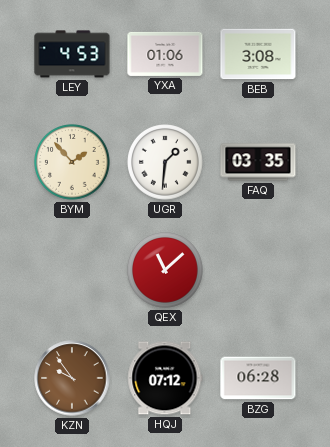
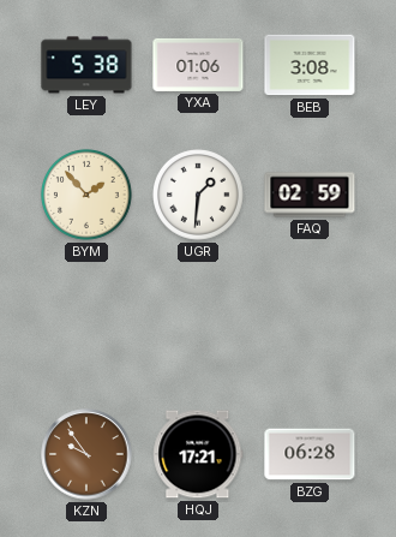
LEY: 4:53 -> 5:38 (86, 65)
FAQ: 03:35 -> 02:59 (310, 195)
QEX: 11:08 -> none (166, 271)
HQJ: 07:12 -> 17:21 (198, 454)
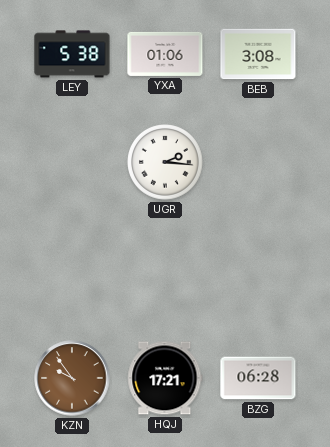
BYM: 1:53 -> none (88, 196)
UGR: 1:31 -> 2:16 (166, 163)
FAQ: 02:59 -> none (310, 195)
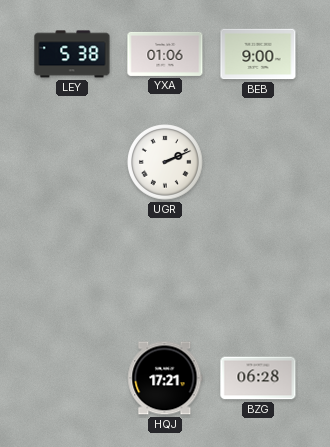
BEB: 3:08 -> 9:00 (258, 54)
UGR: 2:16 -> 2:11 (166, 163)
KZN: 9:54 -> none (72, 378)
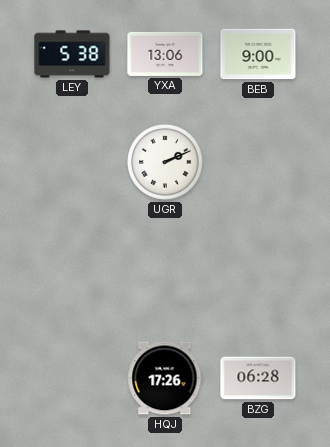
YXA: 01:06 -> 13:06 (165, 54)
HQJ: 17:21 -> 17:26 (165, 378)
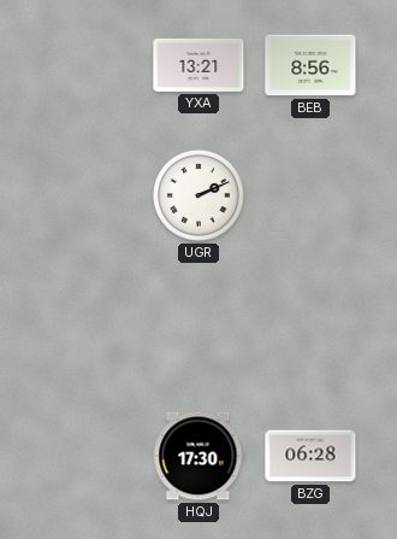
LEY: 5:38 -> none (72, 54)
YXA: 13:06 -> 13:21 (198, 65)
BEB: 9:00 -> 8:56 (310, 65)
HQJ: 17:26 -> 17:30 (198, 456)
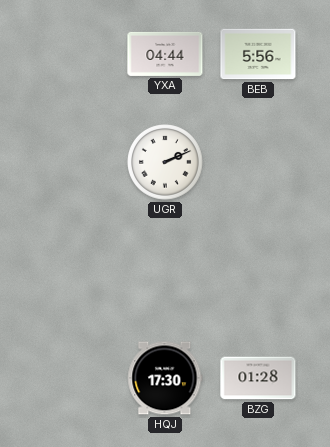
YXA: 13:21 -> 04:44 (165, 54)
BEB: 8:56 -> 5:56 (258, 54)
BZG: 06:28 -> 01:28 (258, 378)
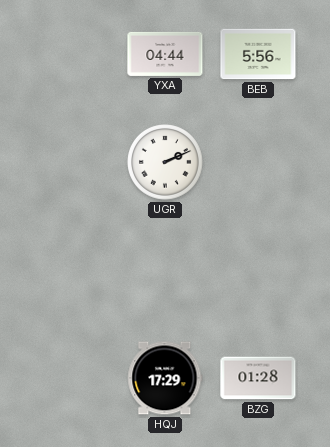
HQJ: 17:30 -> 17:29 (165, 378)
